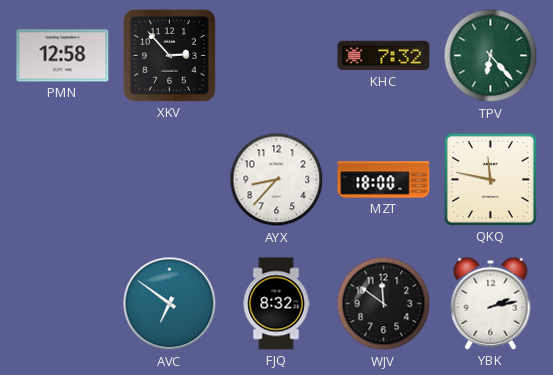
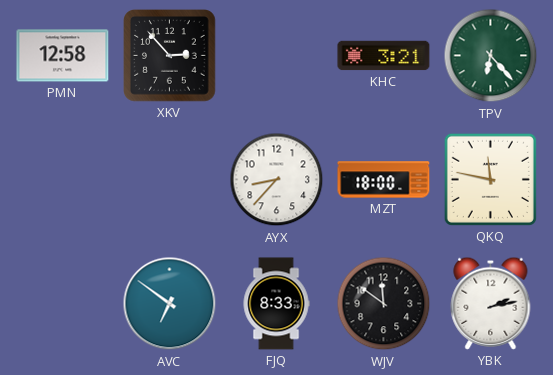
KHC: 7:32 -> 3:21 (384, 56)
FJQ: 8:32 -> 8:33 (276, 304)
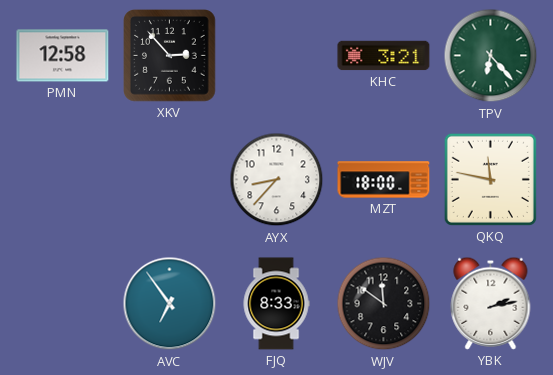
AVC: 6:51 -> 6:54 (170, 304)
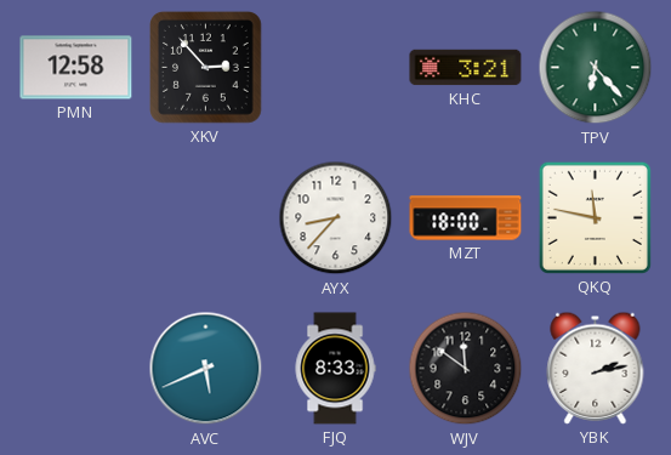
AVC: 6:54 -> 5:41 (206, 369)
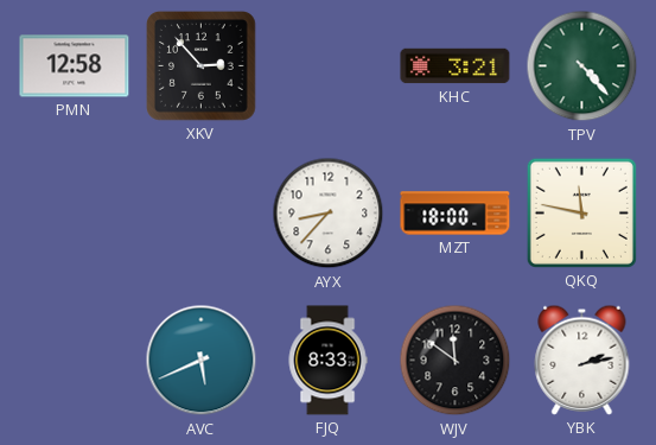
TPV: 6:23 -> 4:23 (582, 66)
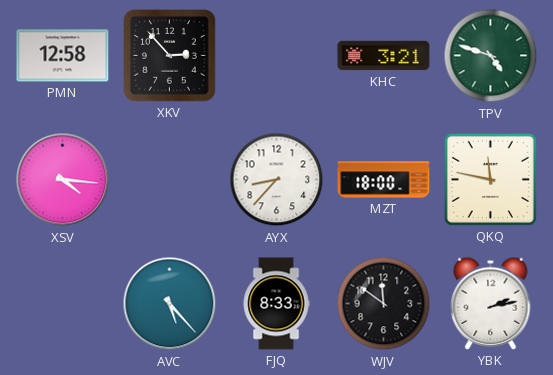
TPV: 4:23 -> 4:48 (491, 56)
XSV: none -> 4:16 (63, 180)
AVC: 5:41 -> 5:23 (170, 304)
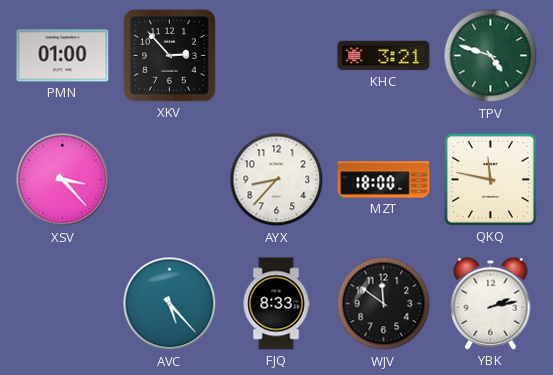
PMN: 12:58 -> 01:00 (63, 56)
XSV: 4:16 -> 3:23 (63, 180)
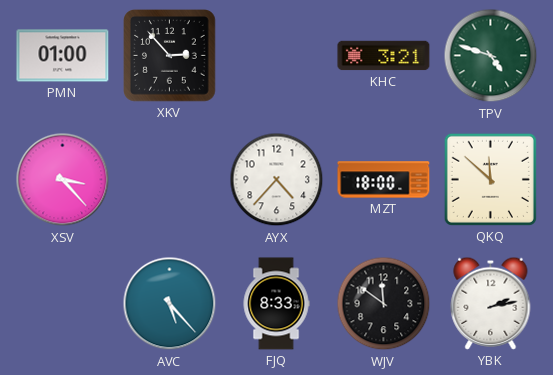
AYX: 8:37 -> 4:37 (277, 180)
QKQ: 11:47 -> 11:52 (490, 179)
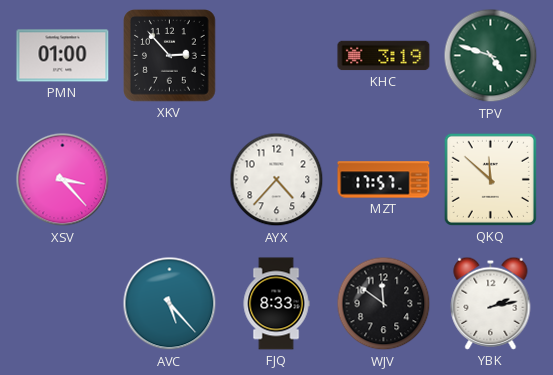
KHC: 3:21 -> 3:19 (384, 56)
MZT: 18:00 -> 17:57 (384, 180)
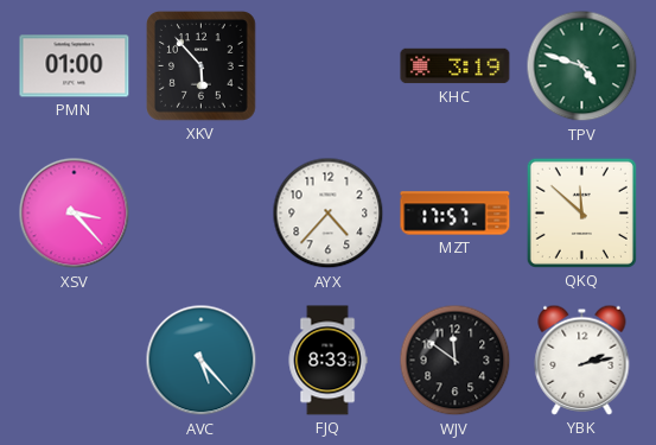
XKV: 2:53 -> 5:53 (202, 66)
